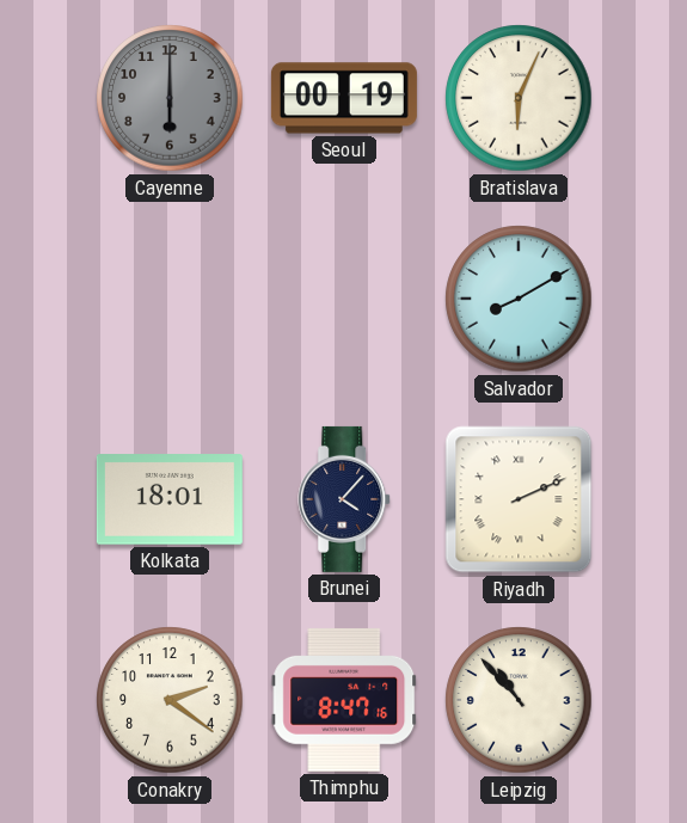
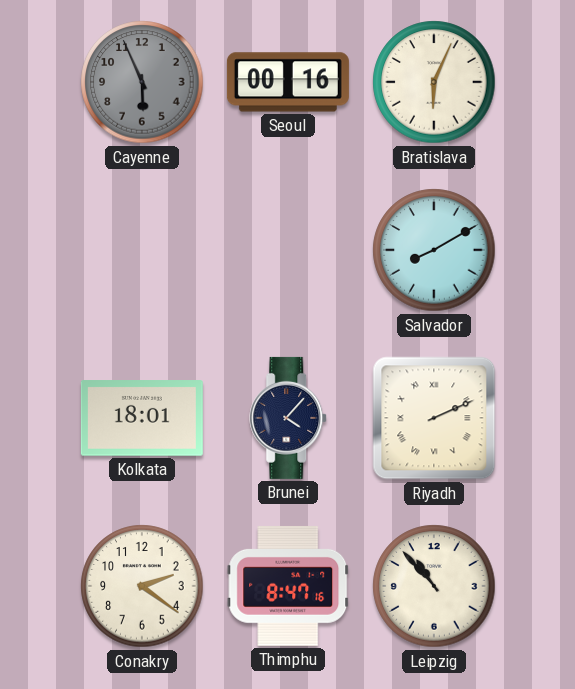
Cayenne: 6:00 -> 5:56 (142, 82)
Seoul: 00:19 -> 00:16 (288, 82)
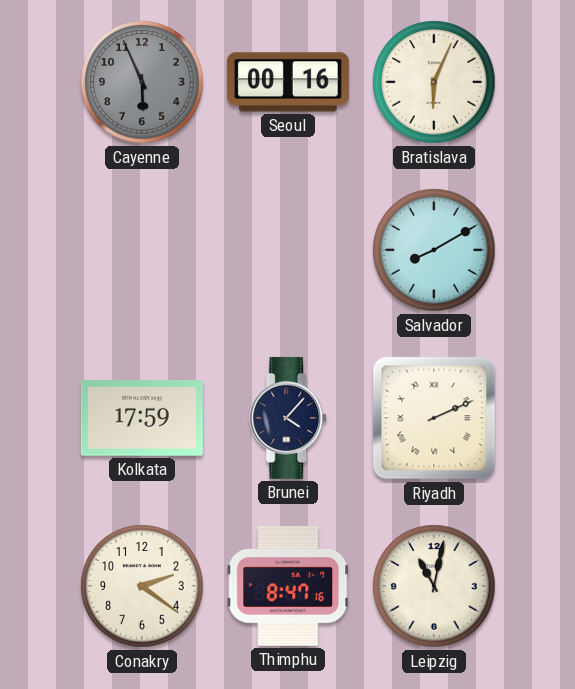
Kolkata: 18:01 -> 17:59 (142, 418)
Leipzig: 10:53 -> 11:02 (434, 586)
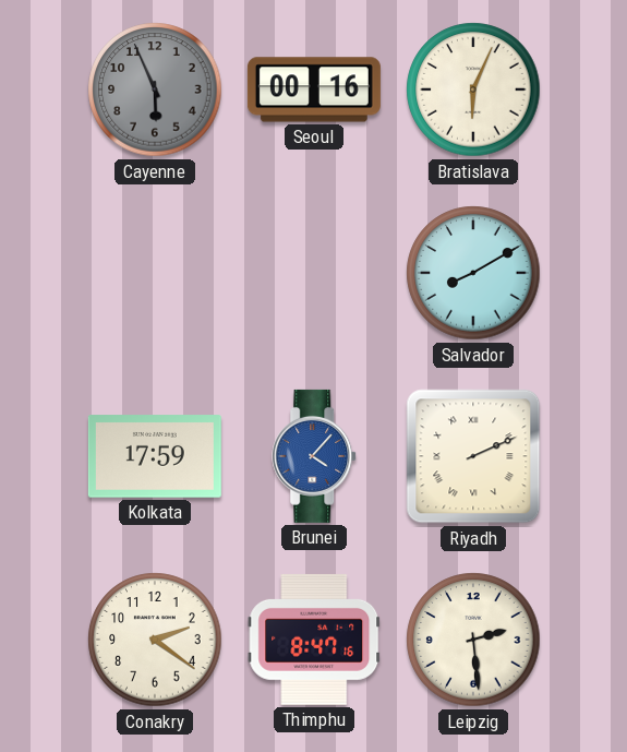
Brunei dial: navy -> blue (315, 456)
Leipzig: 11:02 -> 2:29 (473, 640)
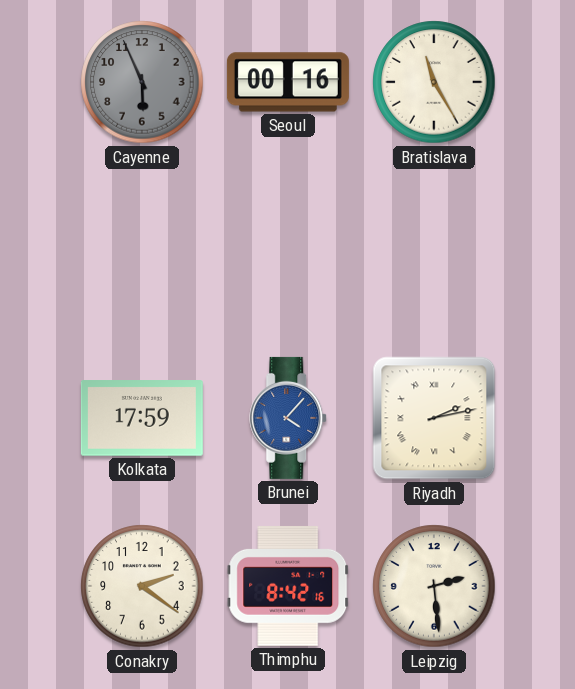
Bratislava: 6:04 -> 11:25 (434, 82)
Salvador: 8:10 -> none (473, 273)
Riyadh: 2:11 -> 2:13 (434, 418)
Thimphu: 8:47 -> 8:42 (288, 586)
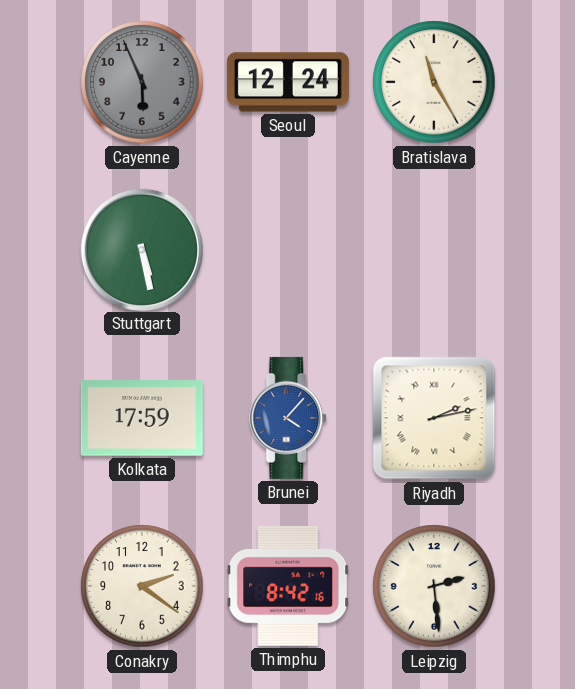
Seoul: 00:16 -> 12:24 (288, 82)
Stuttgart: none -> 5:28 (141, 249)
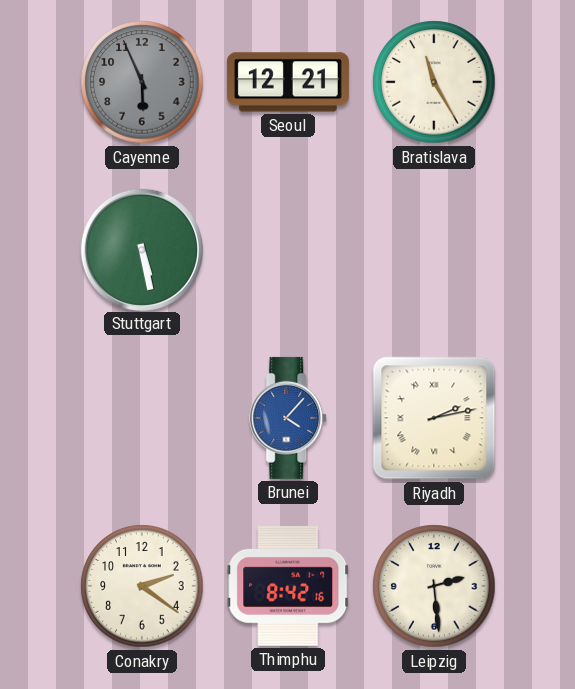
Seoul: 12:24 -> 12:21 (288, 82)
Kolkata: 17:59 -> none (142, 418)
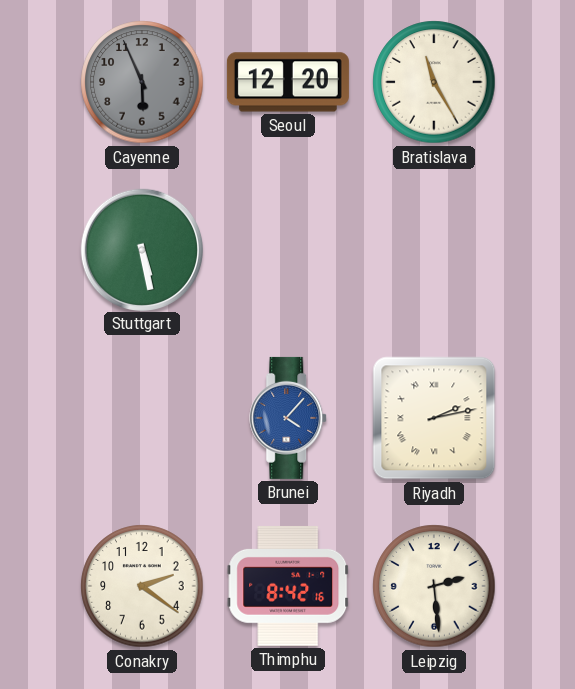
Seoul: 12:21 -> 12:20 (288, 82)
